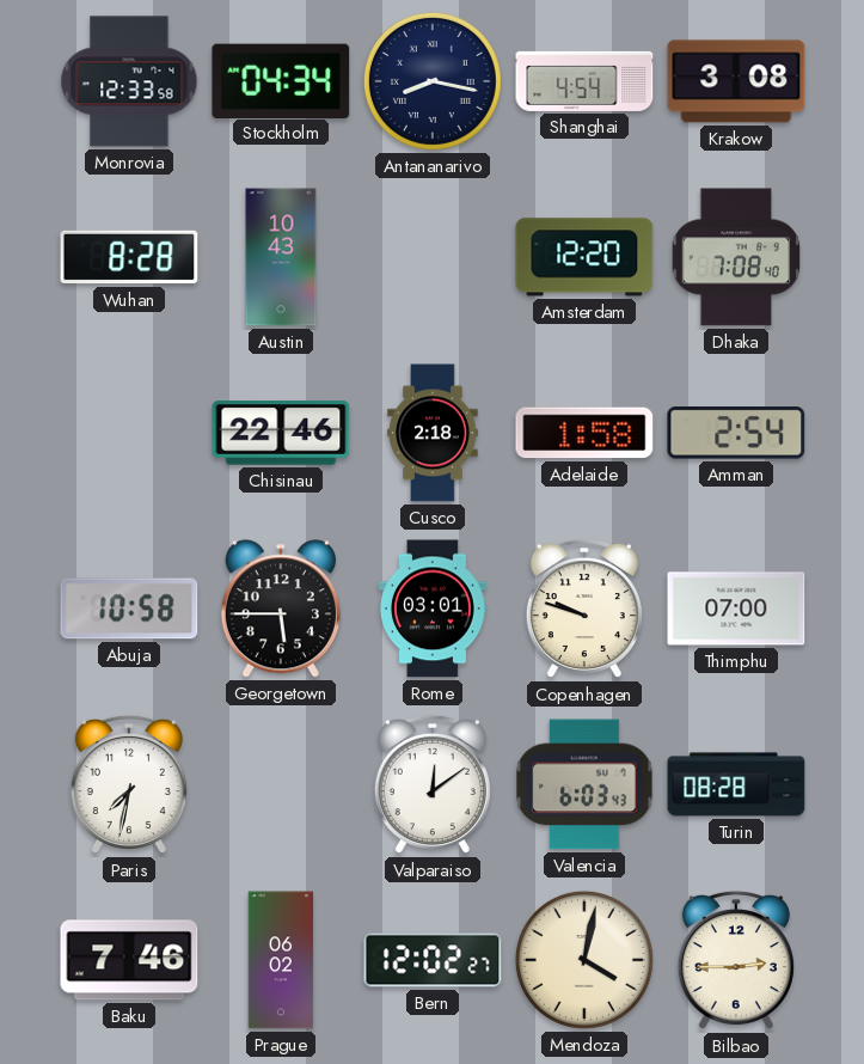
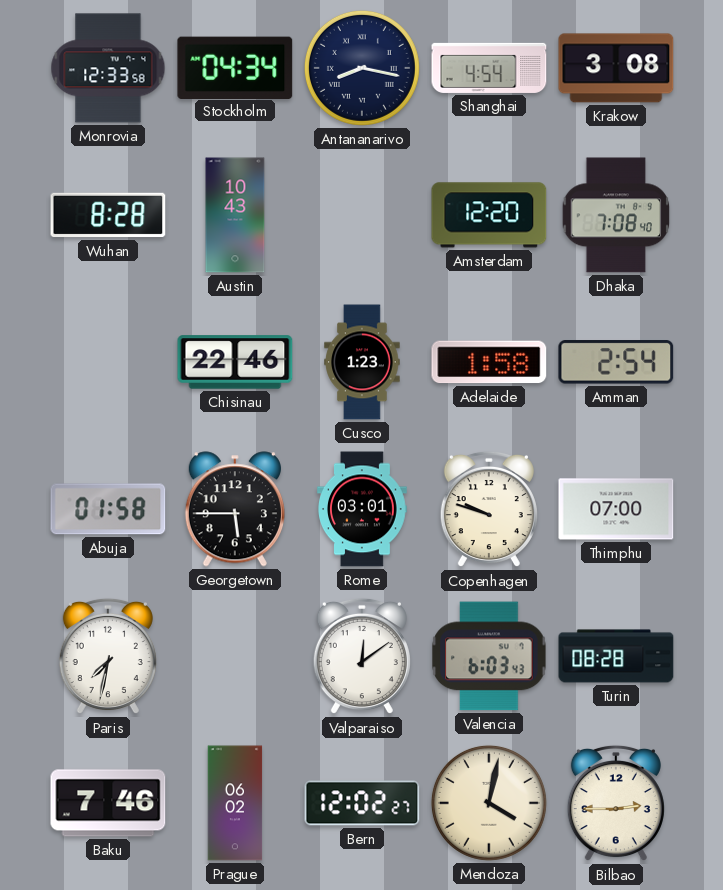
Cusco: 2:18 -> 1:23 (362, 362)
Abuja: 10:58 -> 01:58 (108, 509)
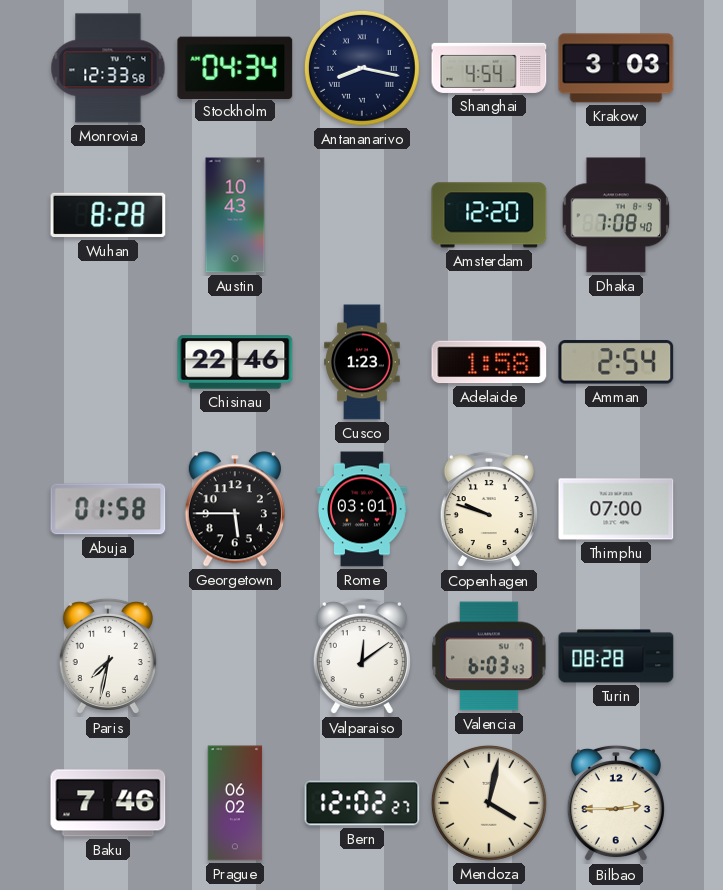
Krakow: 3:08 -> 3:03 (616, 68)
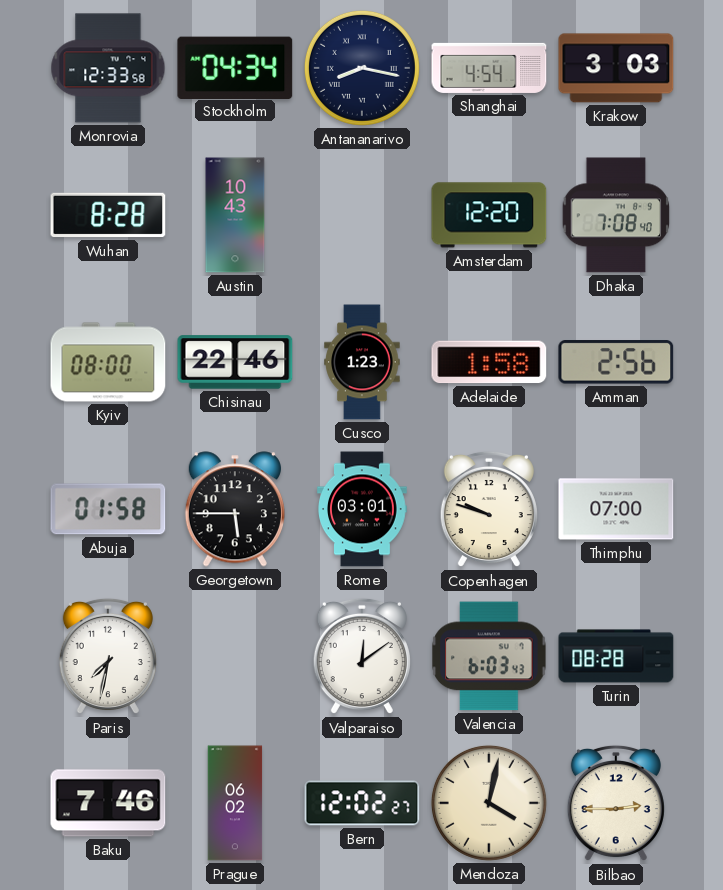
Kyiv: none -> 08:00 (108, 362)
Amman: 2:54 -> 2:56 (616, 362)
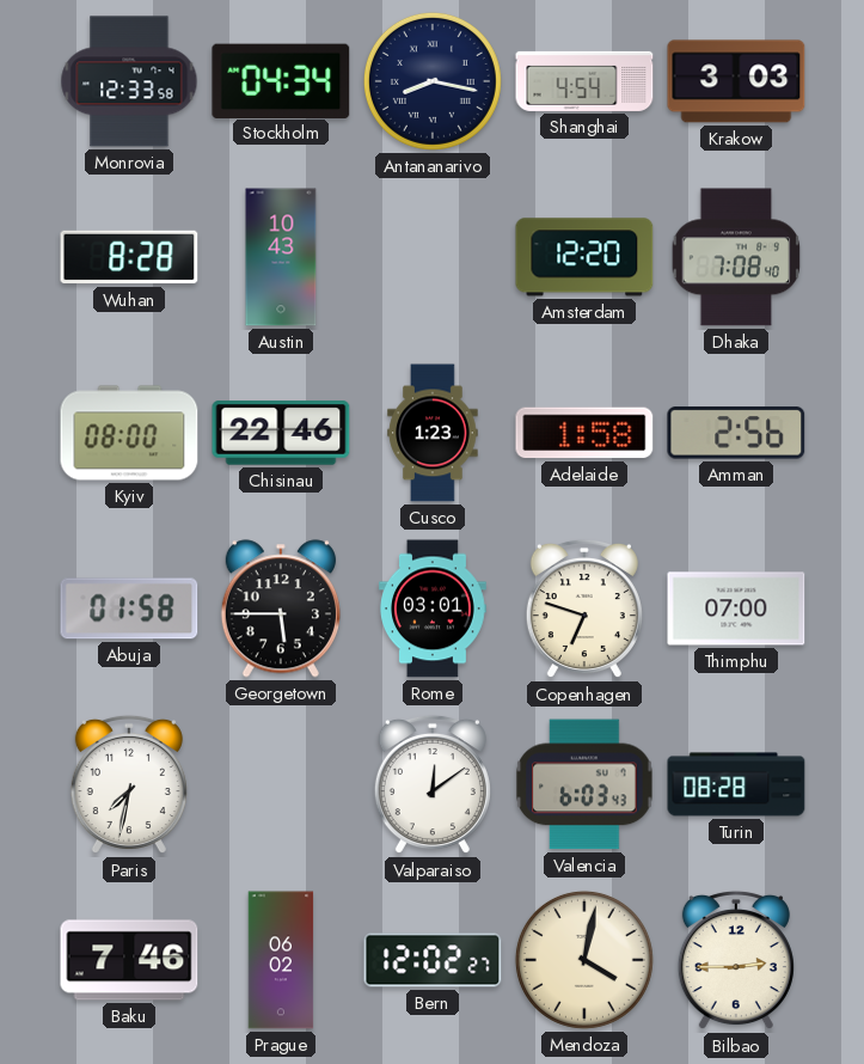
Copenhagen: 9:48 -> 6:48 (584, 609)
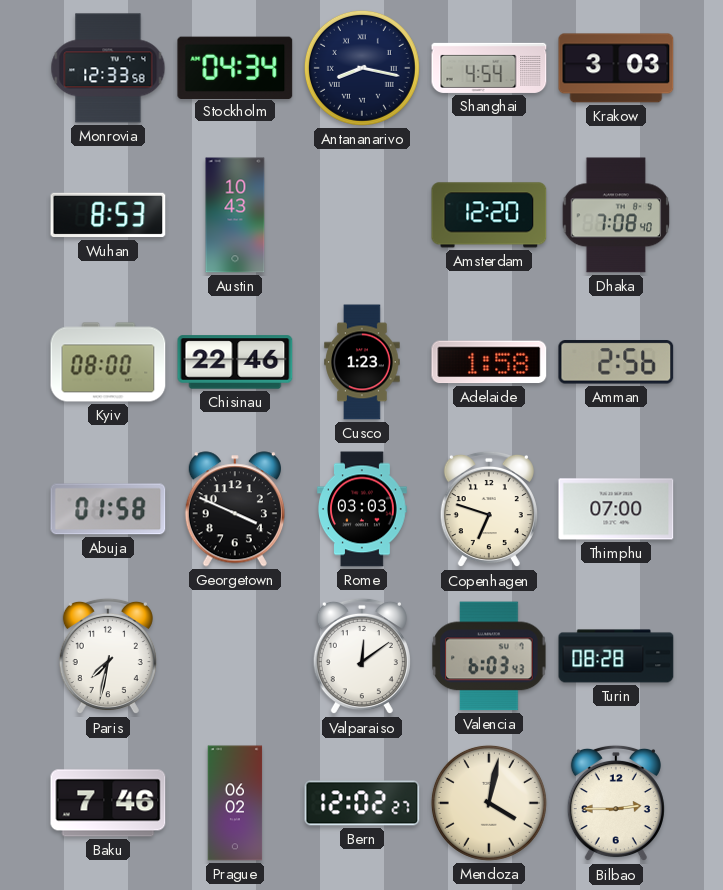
Wuhan: 8:28 -> 8:53 (108, 215)
Georgetown: 5:45 -> 3:49 (235, 509)
Rome: 03:01 -> 03:03 (363, 509)
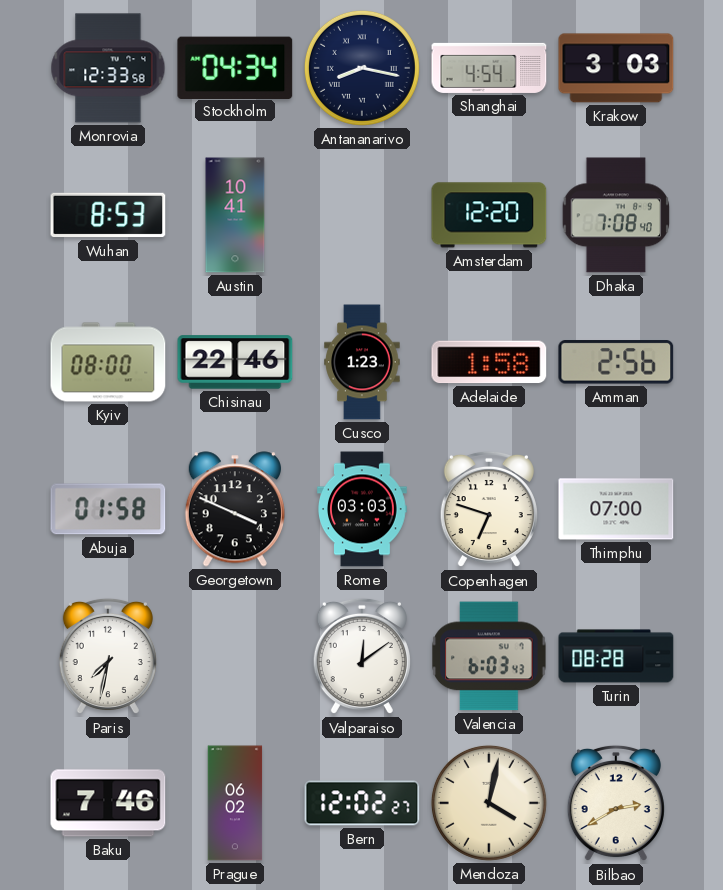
Austin: 10:43 -> 10:41 (235, 215)
Bilbao: 2:45 -> 2:40 (616, 803)
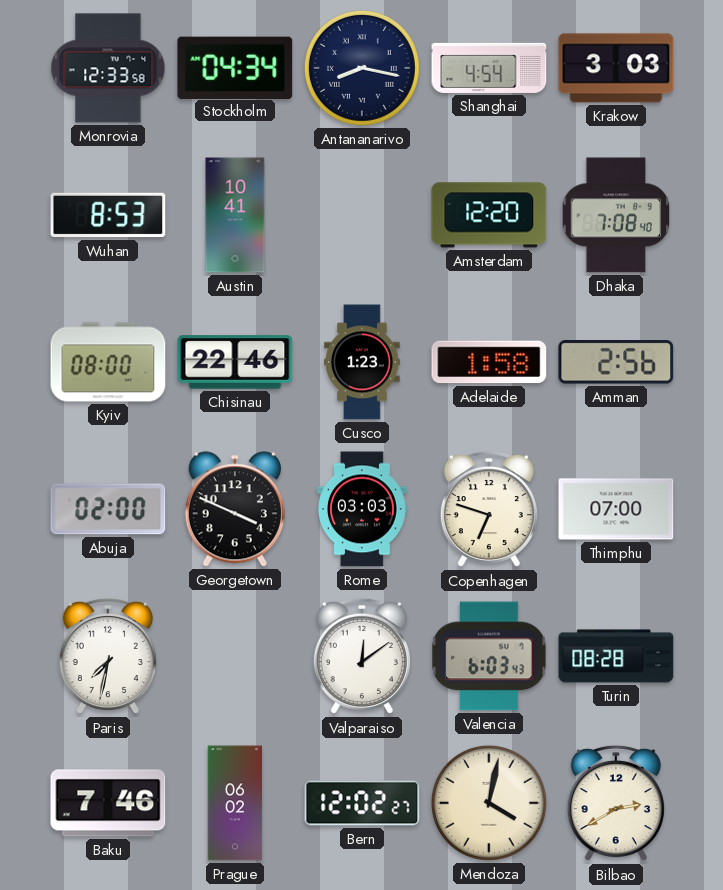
Abuja: 01:58 -> 02:00 (108, 509)
